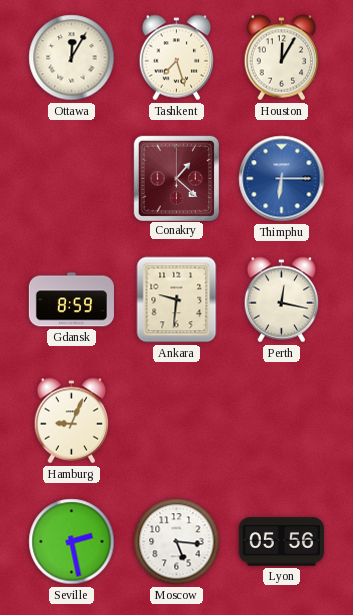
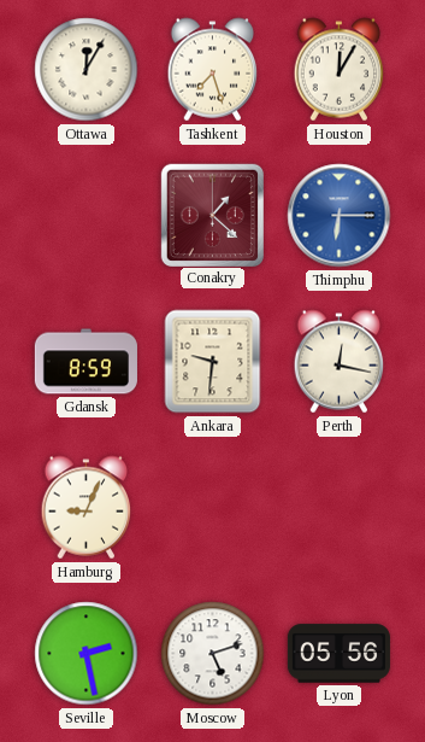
Moscow: 5:16 -> 5:12 (213, 654)
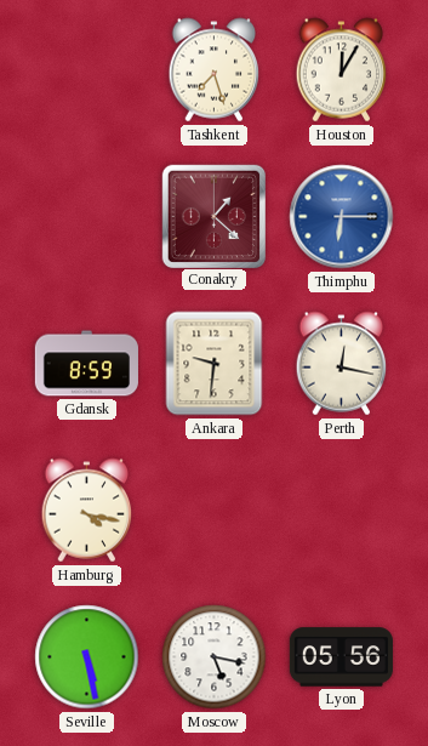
Ottawa: 12:05 -> none (87, 70)
Hamburg: 9:04 -> 4:17 (87, 511)
Seville: 2:28 -> 5:28 (87, 657)
Moscow: 5:12 -> 5:17 (215, 657)
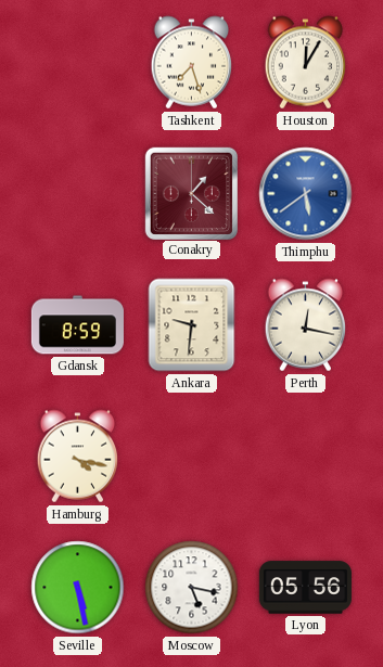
Thimphu: 6:15 -> 5:39 (306, 194)
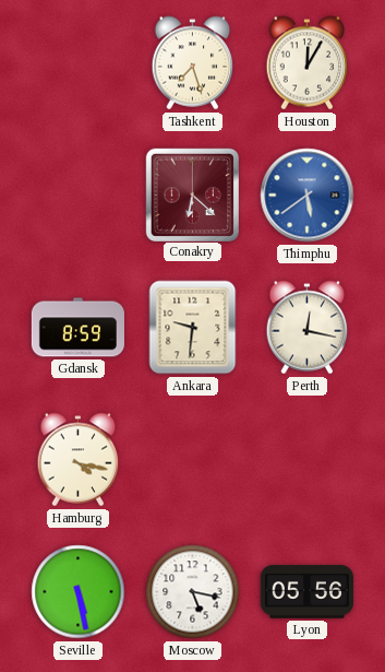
Conakry: 1:22 -> 6:22 (192, 194)
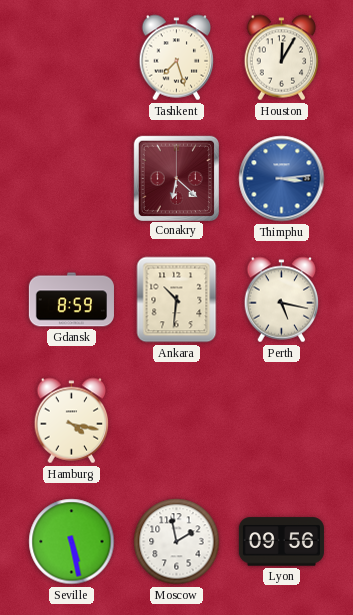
Thimphu: 5:39 -> 3:14 (282, 179)
Ankara: 9:31 -> 10:31 (177, 300)
Perth: 12:17 -> 5:17 (282, 300)
Moscow: 5:17 -> 1:58 (177, 542)
Lyon: 05:56 -> 09:56 (281, 542)
